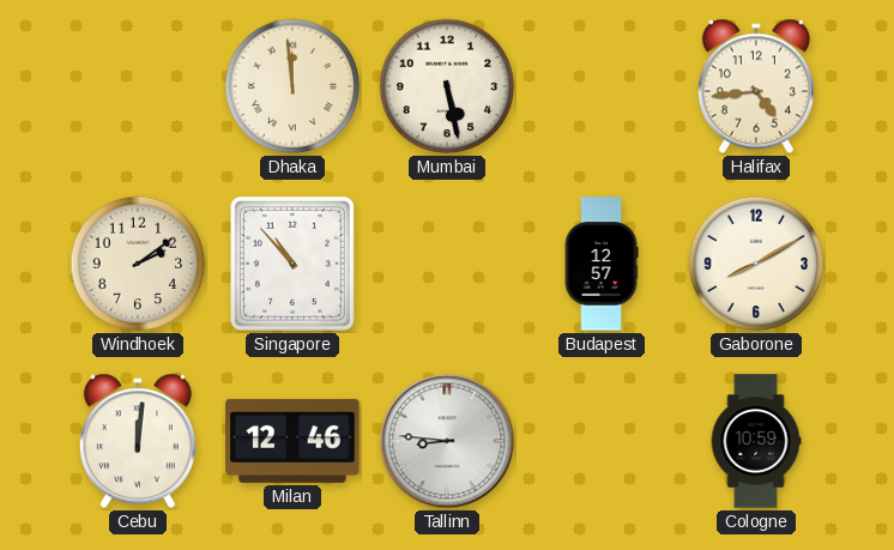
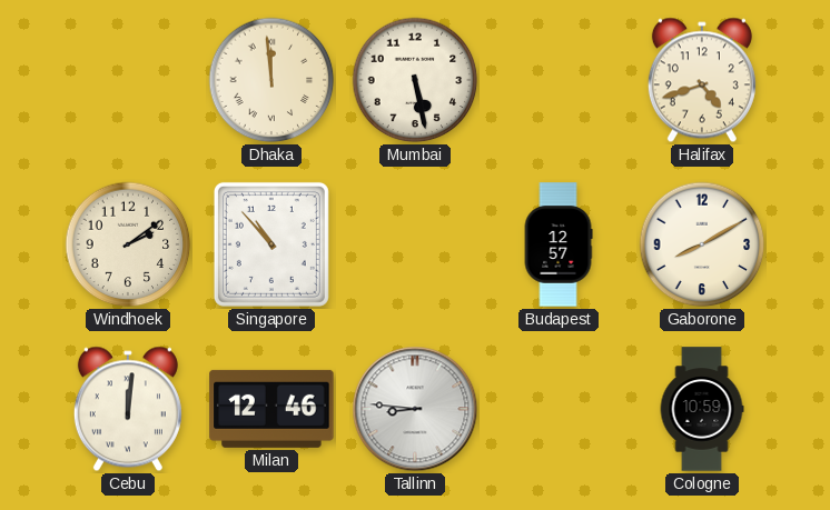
Halifax: 4:44 -> 4:42 (702, 80)
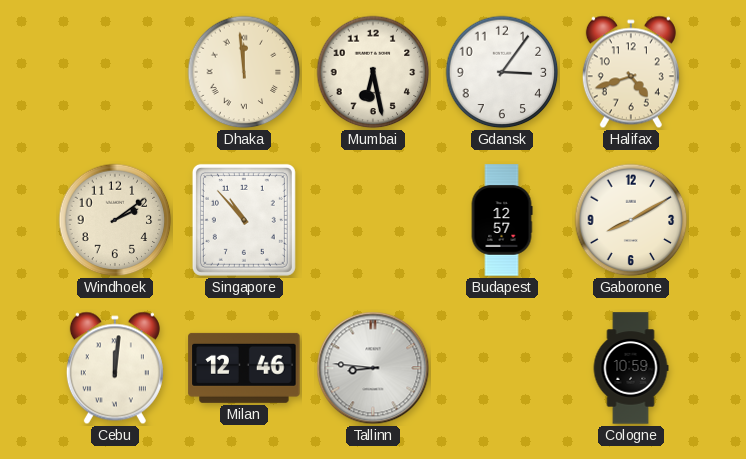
Mumbai: 5:28 -> 6:28 (373, 72)
Gdansk: none -> 3:06 (502, 72)
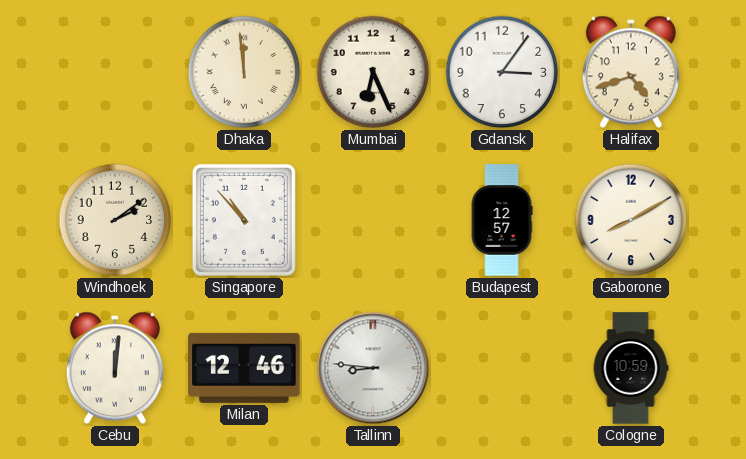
Mumbai: 6:28 -> 6:26 (373, 72)
